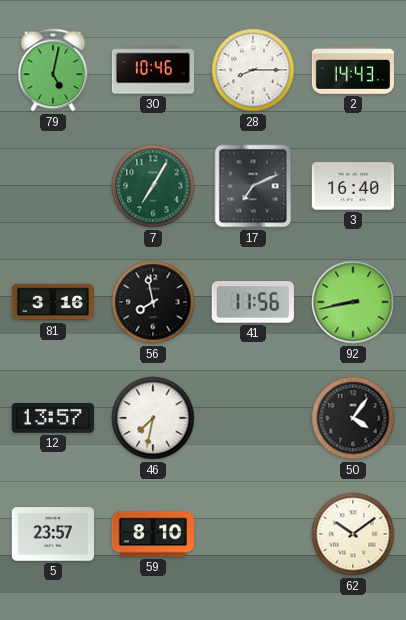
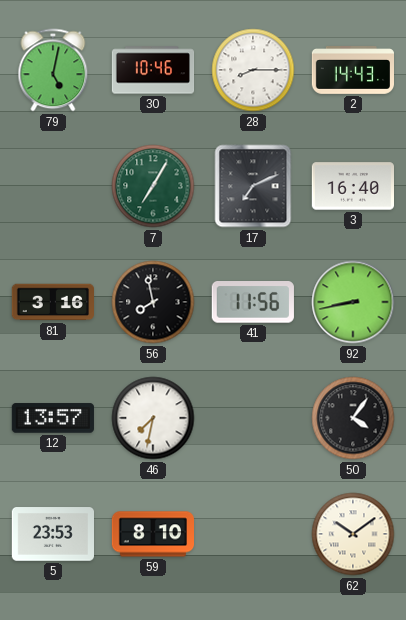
5: 23:57 -> 23:53 (52, 534)
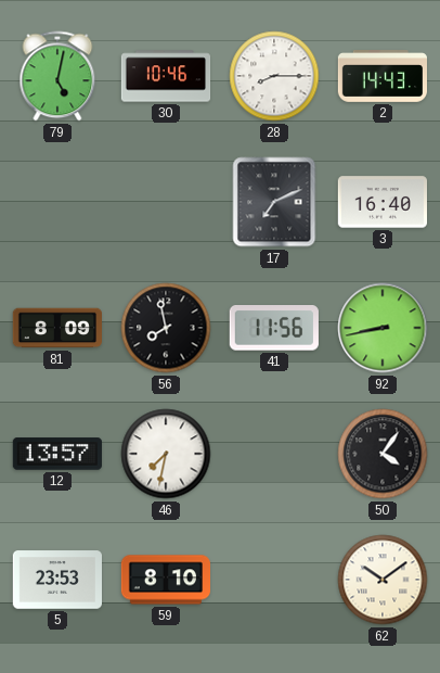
7: 7:05 -> none (153, 186)
81: 3:16 -> 8:09 (56, 328)
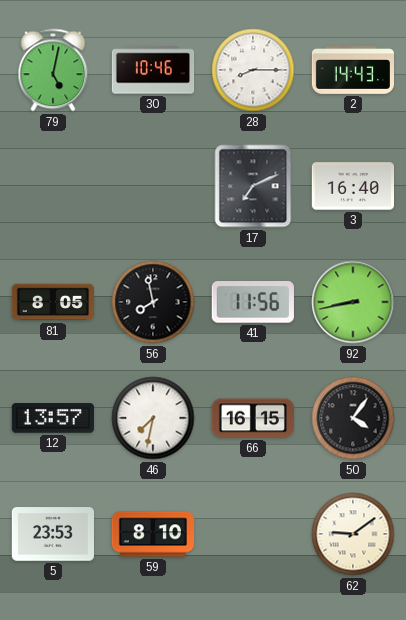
81: 8:09 -> 8:05 (52, 302)
66: none -> 16:15 (252, 418)
62: 10:09 -> 9:09 (353, 534)
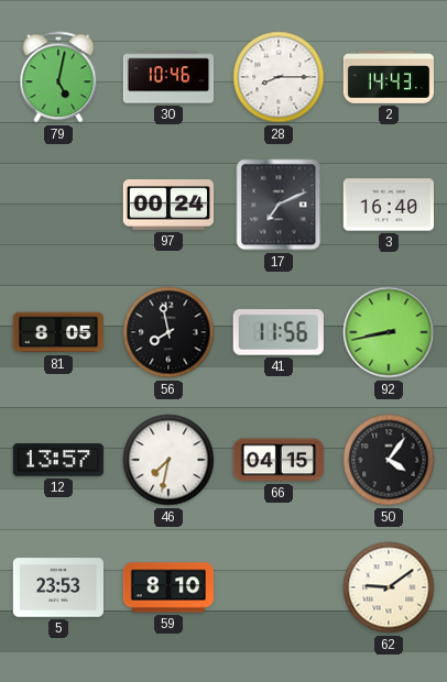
97: none -> 00:24 (167, 205)
66: 16:15 -> 04:15 (277, 460)
